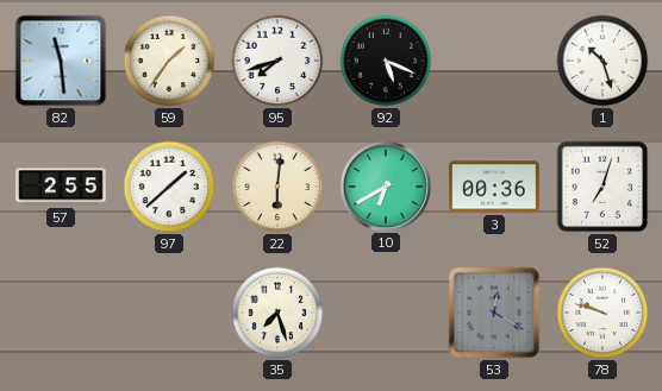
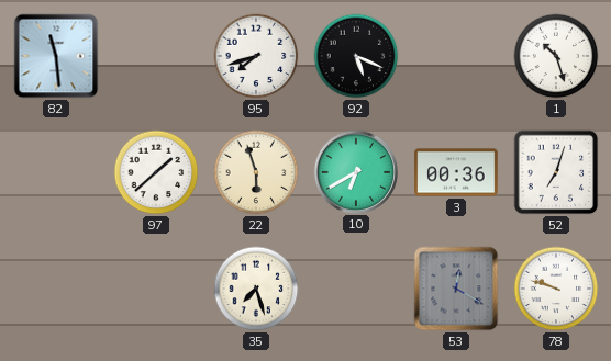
59: 1:36 -> none (169, 61)
57: 2:55 -> none (61, 187)
22: 6:01 -> 5:57 (256, 172)
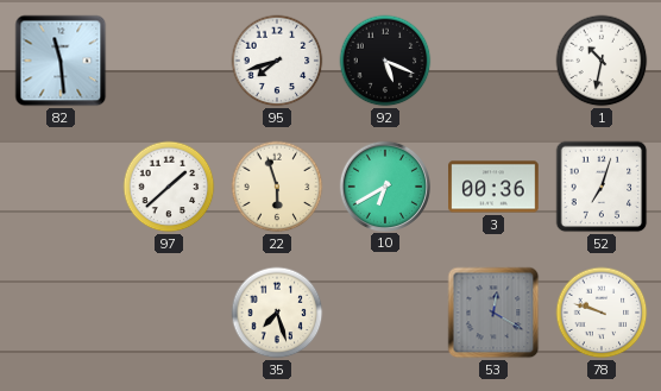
1: 10:27 -> 10:32 (602, 61)
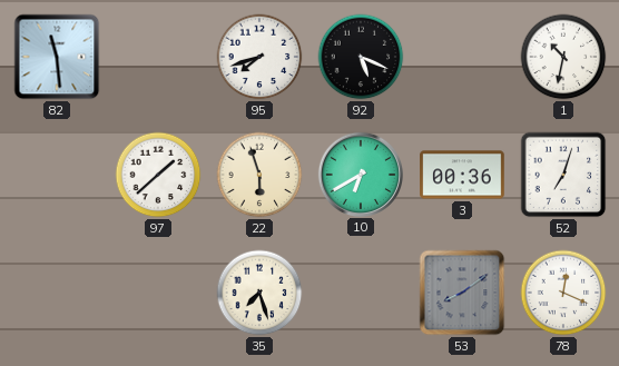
53: 12:20 -> 8:09 (462, 293)
78: 9:48 -> 12:19 (563, 293)
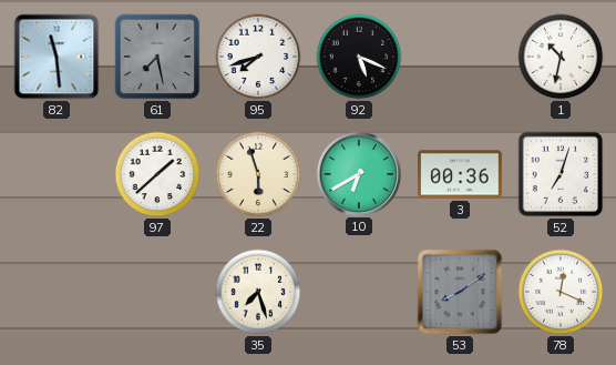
61: none -> 7:28 (157, 57)
